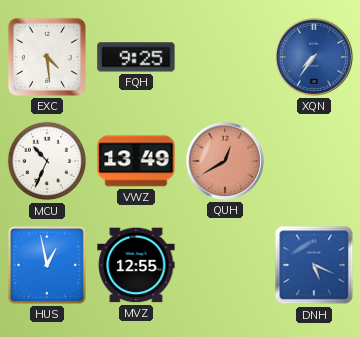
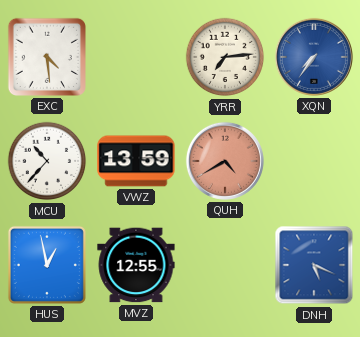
FQH: 9:25 -> none (136, 57)
YRR: none -> 7:14 (225, 57)
MCU: 10:34 -> 10:37 (47, 161)
VWZ: 13:49 -> 13:59 (136, 161)
QUH: 12:40 -> 4:40 (225, 161)
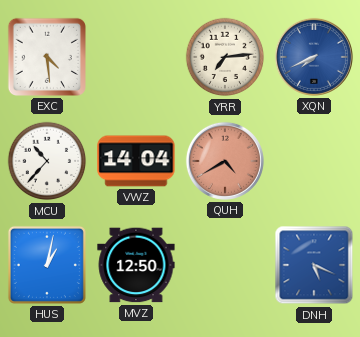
XQN: 7:36 -> 7:41 (314, 57)
VWZ: 13:59 -> 14:04 (136, 161)
HUS: 12:58 -> 1:02 (47, 265)
MVZ: 12:55 -> 12:50 (136, 265)
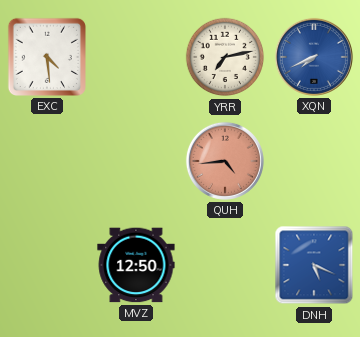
YRR: 7:14 -> 7:13 (225, 57)
MCU: 10:37 -> none (47, 161)
VWZ: 14:04 -> none (136, 161)
QUH: 4:40 -> 4:44 (225, 161)
HUS: 1:02 -> none (47, 265)
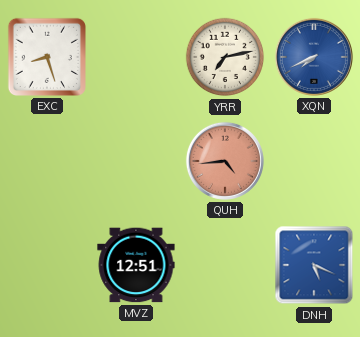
EXC: 4:29 -> 8:27 (47, 57)
MVZ: 12:50 -> 12:51 (136, 265)
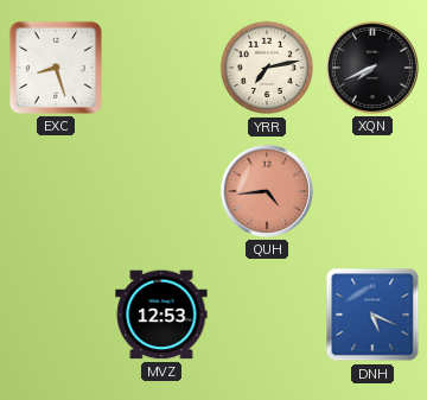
XQN dial: blue -> black (372, 68)
MVZ: 12:51 -> 12:53 (161, 315)
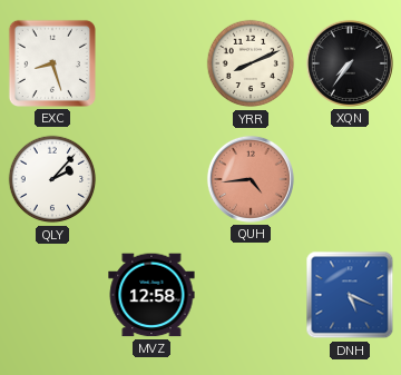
YRR: 7:13 -> 8:11 (251, 63)
XQN: 7:41 -> 7:36 (350, 63)
QLY: none -> 2:07 (52, 179)
MVZ: 12:53 -> 12:58 (151, 295)
